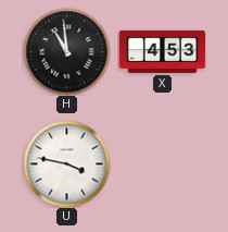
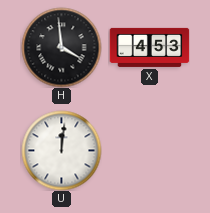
H: 10:59 -> 3:59 (61, 47)
U: 3:47 -> 12:01 (61, 150)
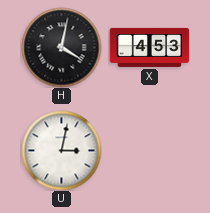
H: 3:59 -> 4:02 (61, 47)
U: 12:01 -> 3:02 (61, 150)
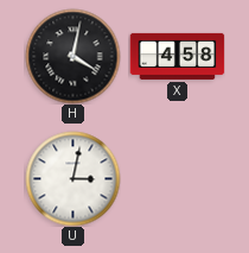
X: 4:53 -> 4:58 (177, 56)
